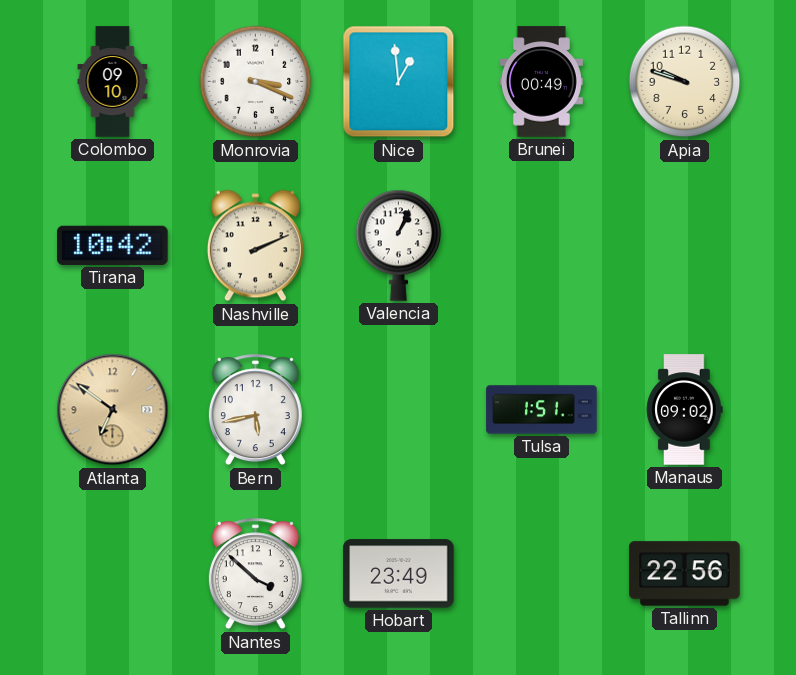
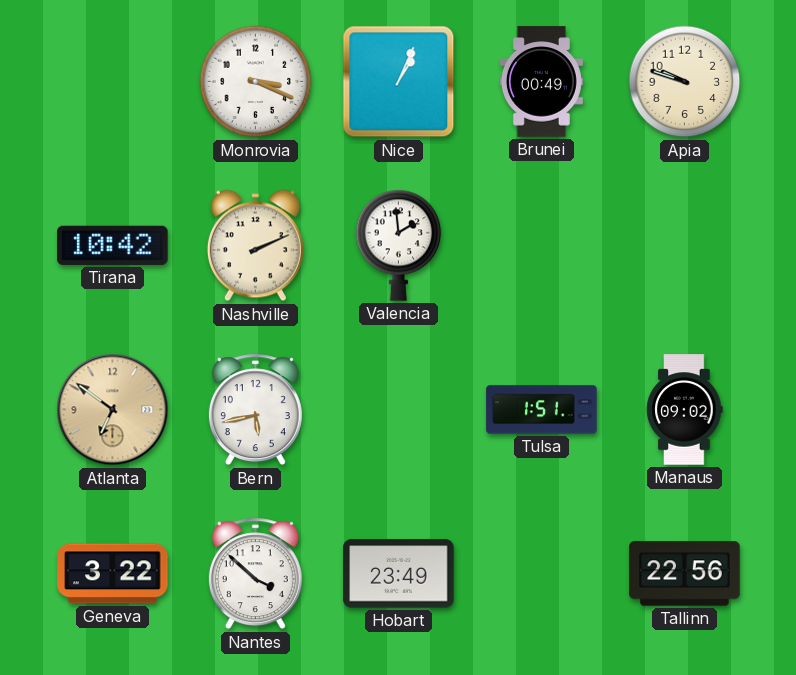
Colombo: 09:10 -> none (113, 82)
Nice: 12:59 -> 1:04 (399, 82)
Valencia: 1:04 -> 1:59 (399, 245)
Geneva: none -> 3:22 (113, 574)
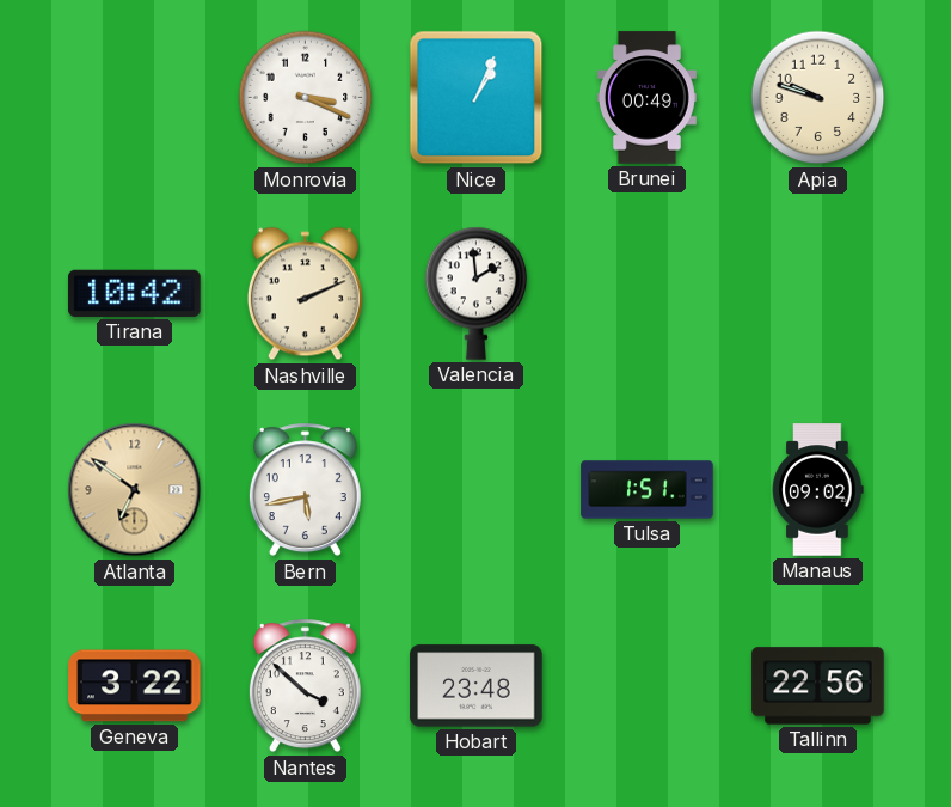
Hobart: 23:49 -> 23:48 (477, 686)
